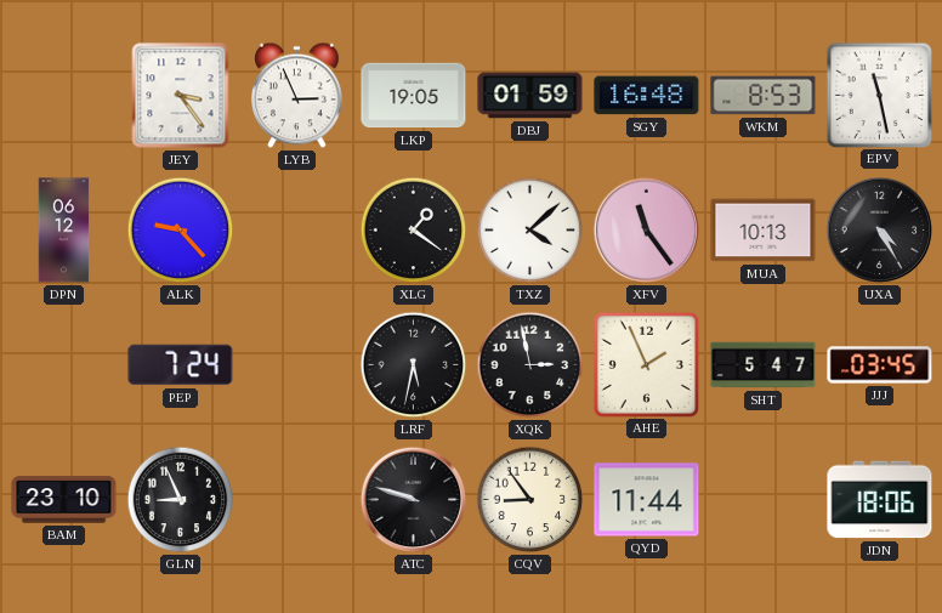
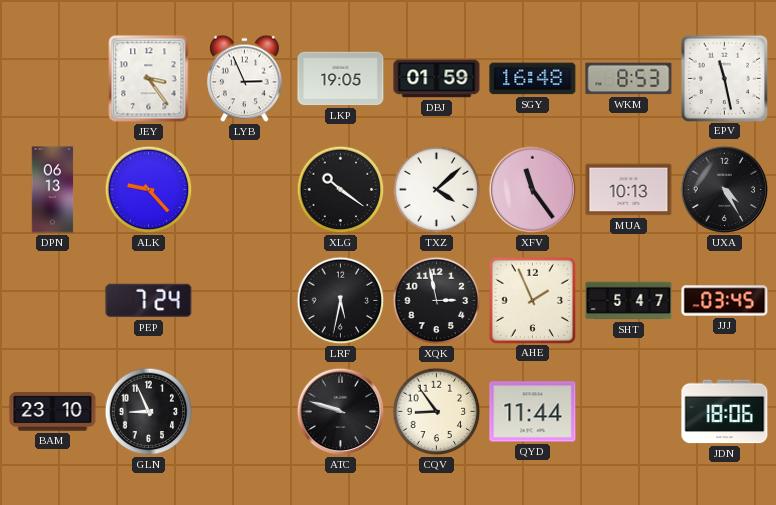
DPN: 06:12 -> 06:13 (53, 190)
XLG: 1:21 -> 10:21 (341, 190)
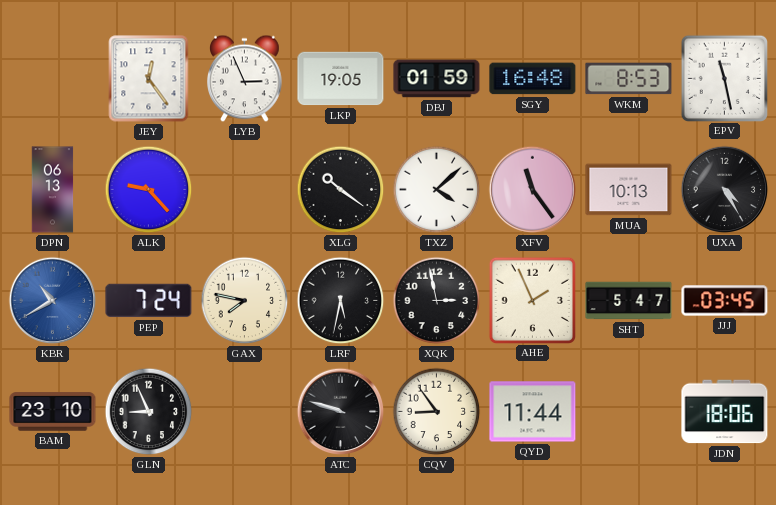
JEY: 3:24 -> 12:24 (149, 79)
KBR: none -> 10:40 (53, 301)
GAX: none -> 7:47 (245, 301)
